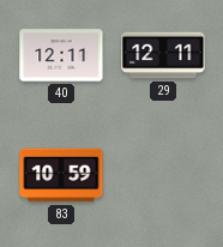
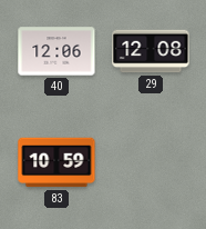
40: 12:11 -> 12:06 (56, 51)
29: 12:11 -> 12:08 (151, 51)
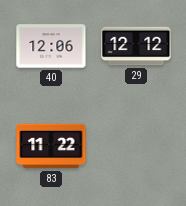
29: 12:08 -> 12:12 (136, 46)
83: 10:59 -> 11:22 (51, 146)
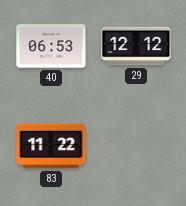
40: 12:06 -> 06:53 (51, 46)
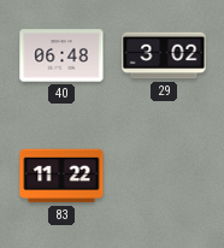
40: 06:53 -> 06:48 (61, 55)
29: 12:12 -> 3:02 (164, 55)
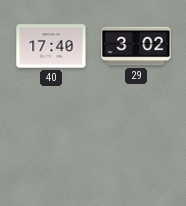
40: 06:48 -> 17:40 (51, 46)
83: 11:22 -> none (61, 176)
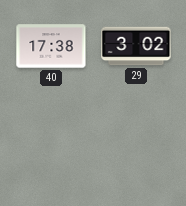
40: 17:40 -> 17:38 (51, 46)
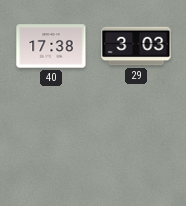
29: 3:02 -> 3:03 (136, 46)
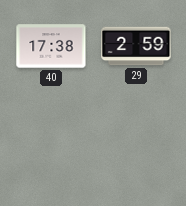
29: 3:03 -> 2:59 (136, 46)
